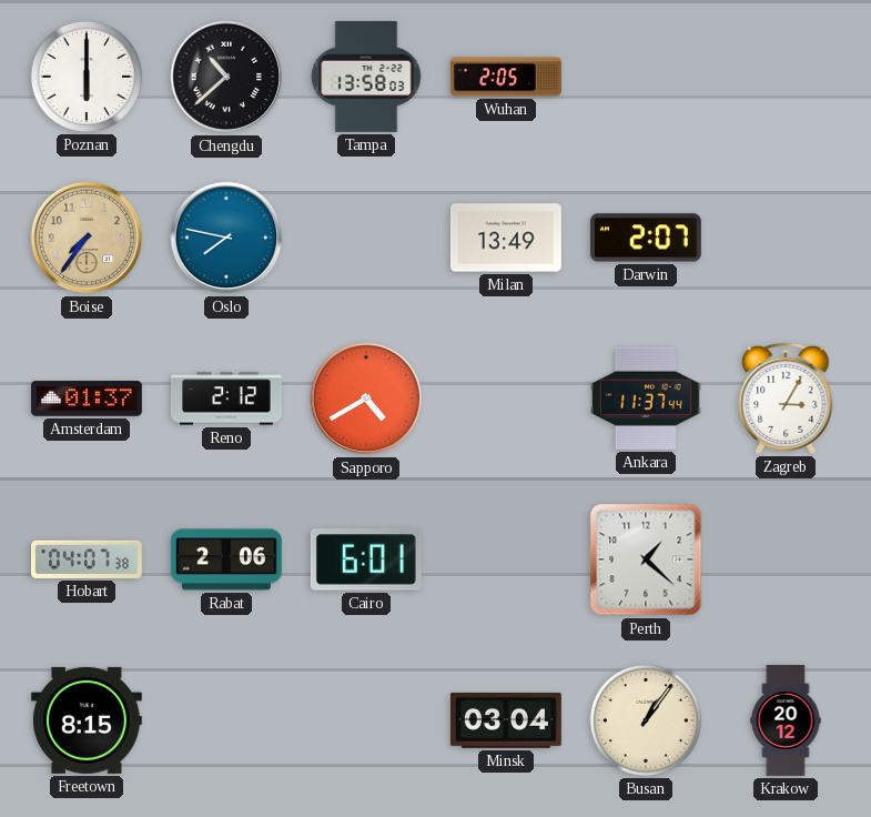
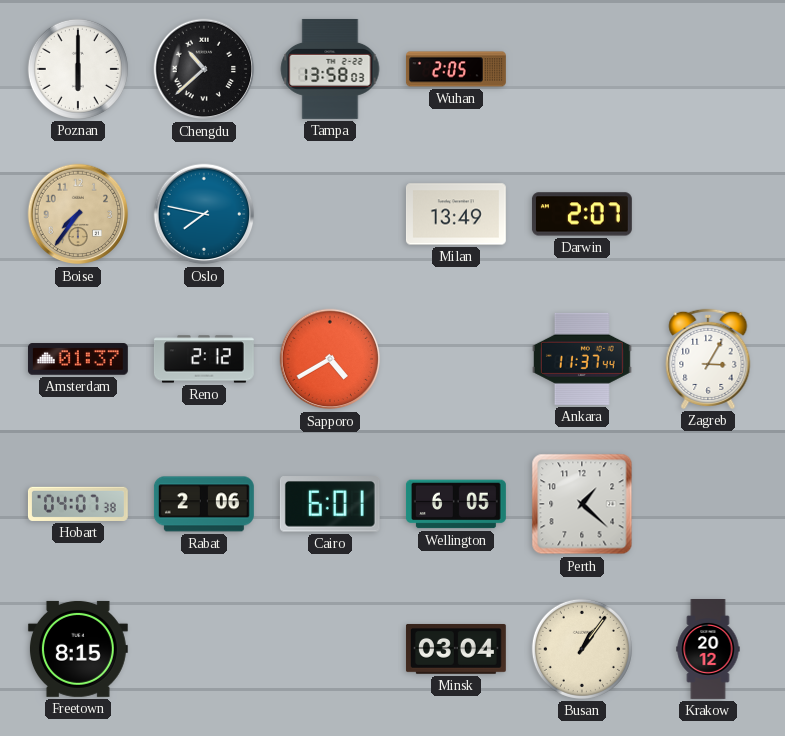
Wellington: none -> 6:05 (456, 504)
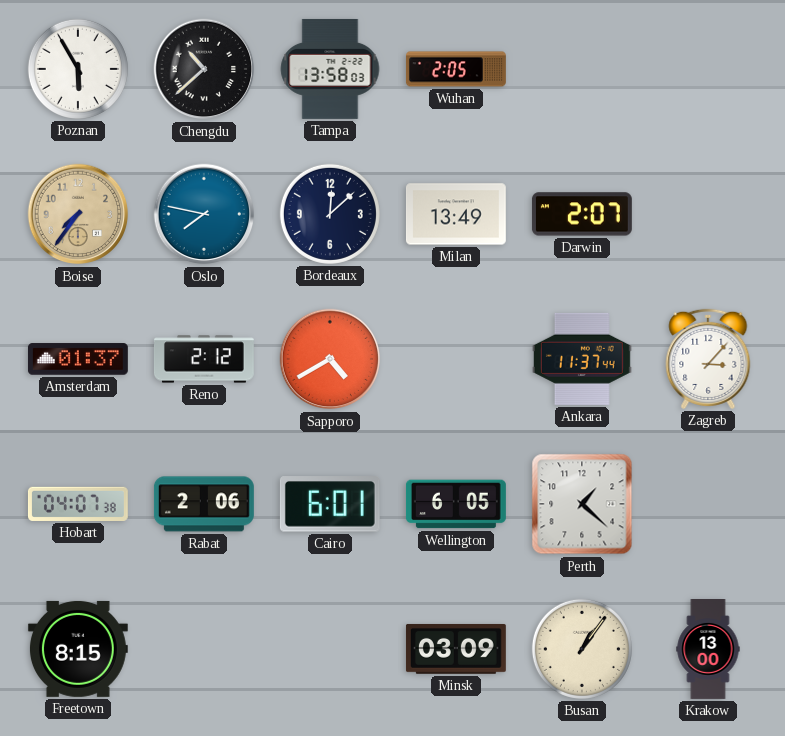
Poznan: 6:00 -> 5:55 (78, 69)
Bordeaux: none -> 12:08 (330, 214)
Zagreb: 3:05 -> 3:07 (708, 359)
Minsk: 03:04 -> 03:09 (456, 649)
Krakow: 20:12 -> 13:00 (708, 650)
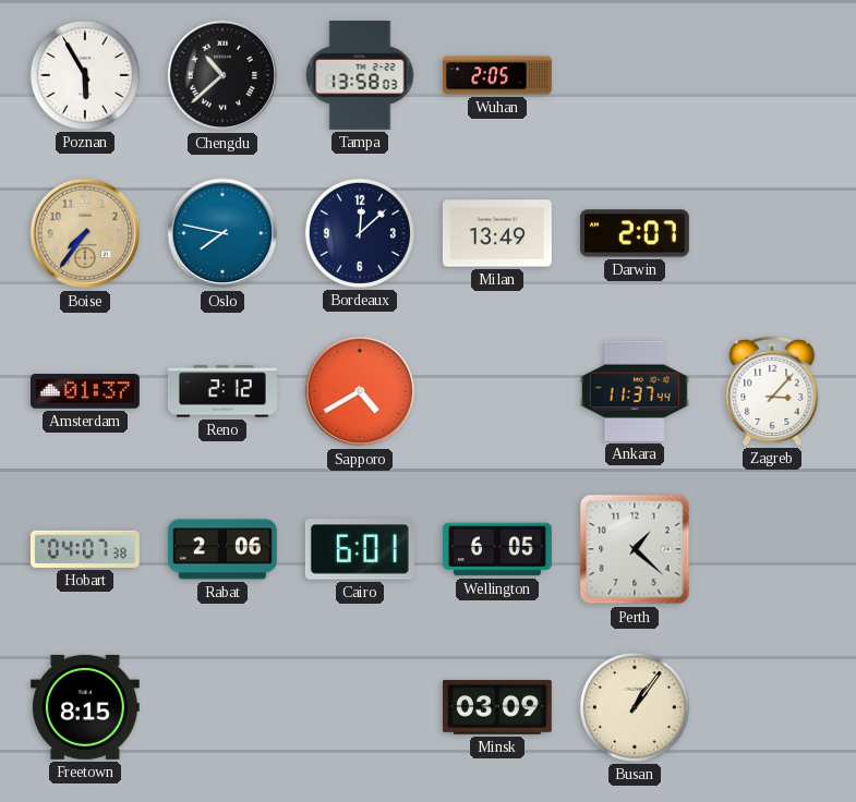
Krakow: 13:00 -> none (708, 650)
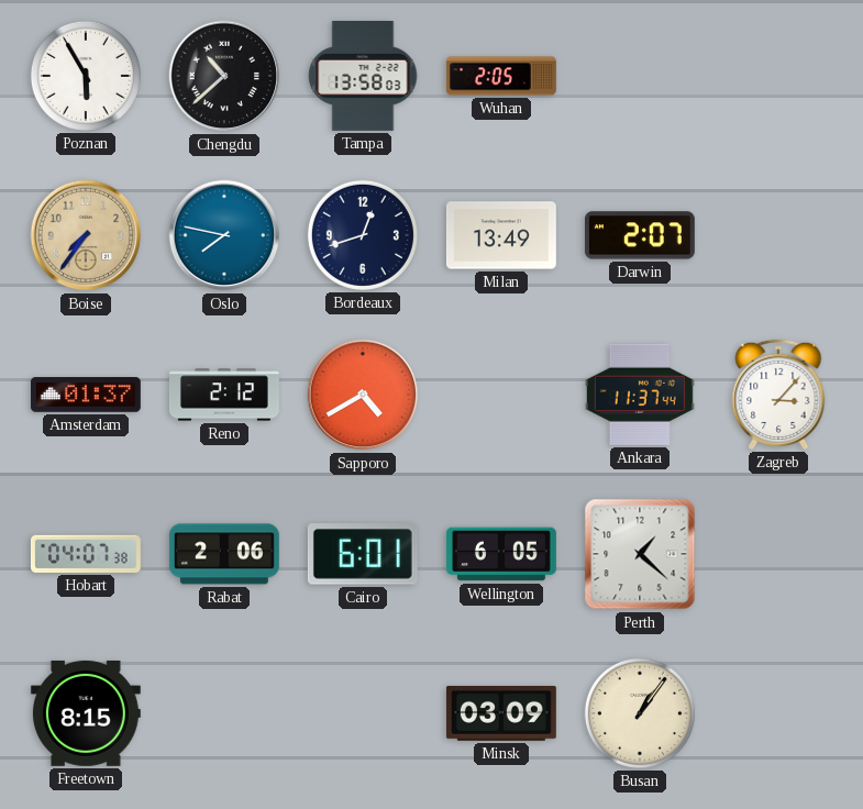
Bordeaux: 12:08 -> 12:42 (363, 235)
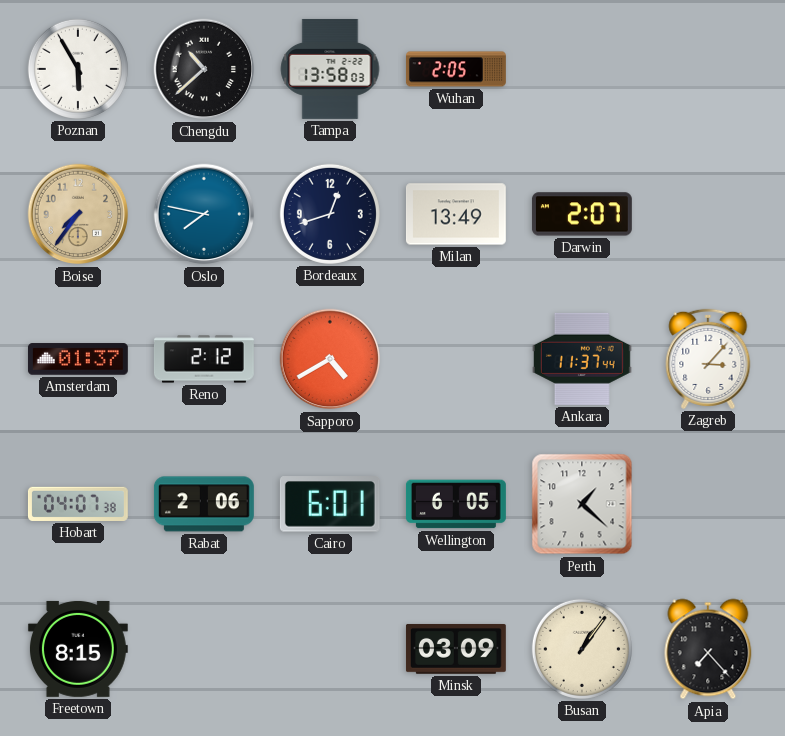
Apia: none -> 7:23 (708, 649)
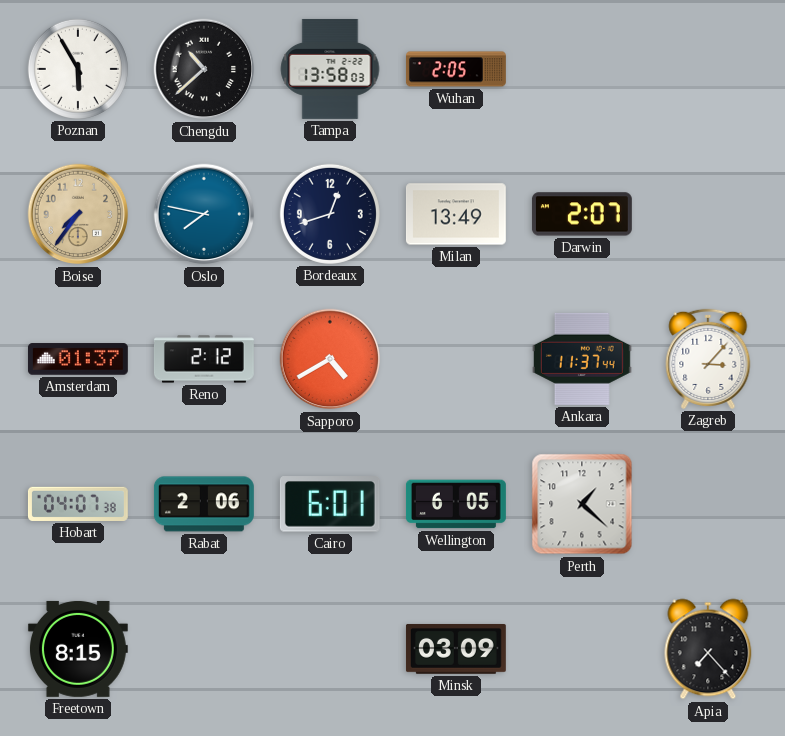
Busan: 1:06 -> none (582, 649)
